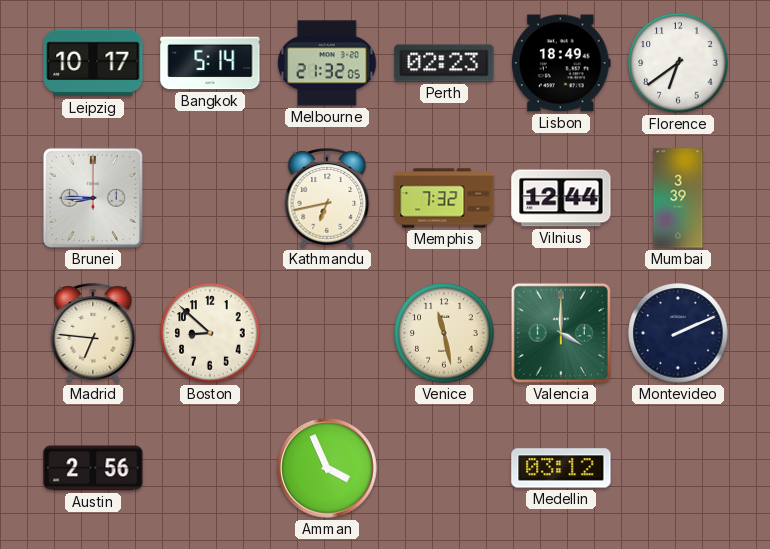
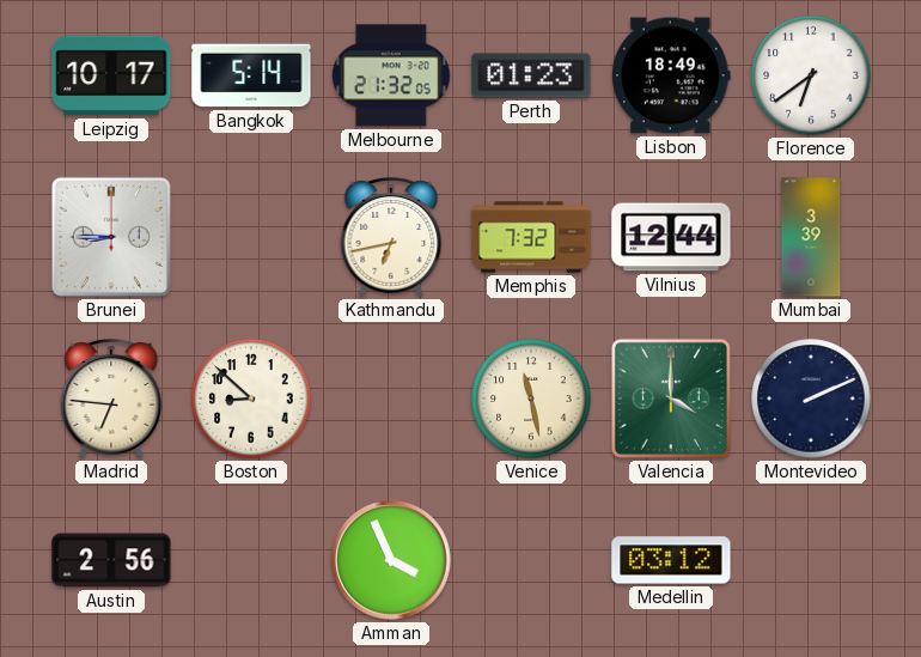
Perth: 02:23 -> 01:23 (531, 75)
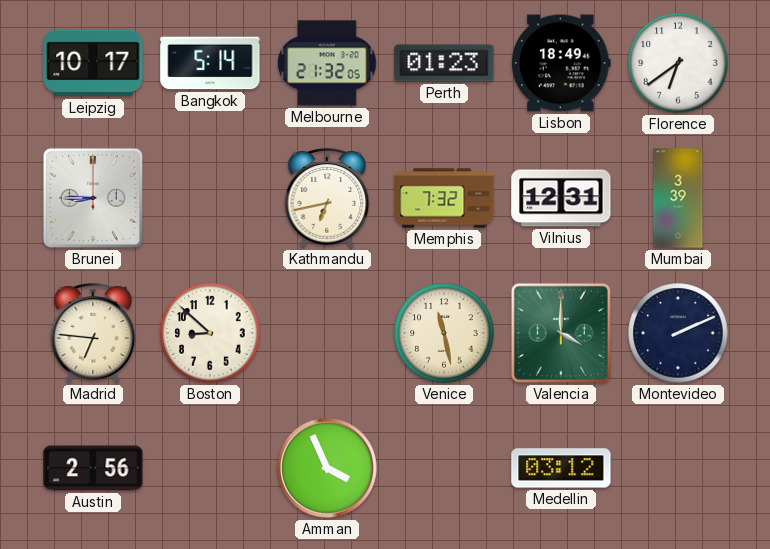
Vilnius: 12:44 -> 12:31 (561, 198)
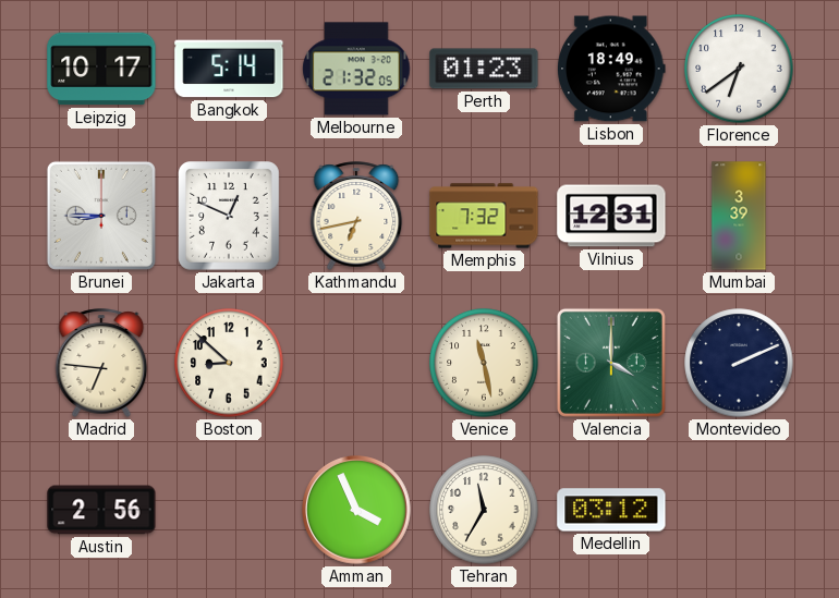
Jakarta: none -> 12:49 (230, 217)
Tehran: none -> 11:35 (484, 510)
